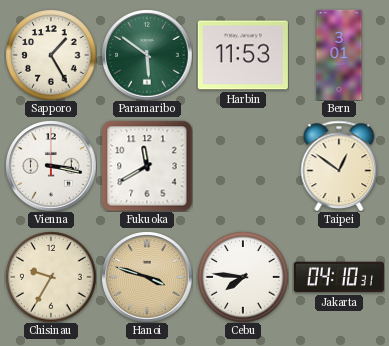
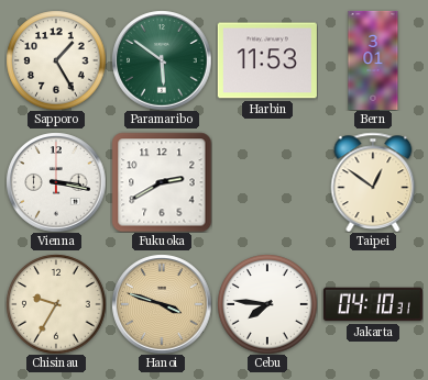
Fukuoka: 11:40 -> 2:40 (162, 182)
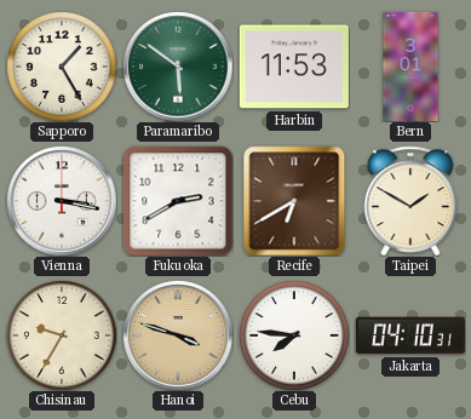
Recife: none -> 6:40 (294, 201)
Taipei: 12:51 -> 1:50 (410, 201)
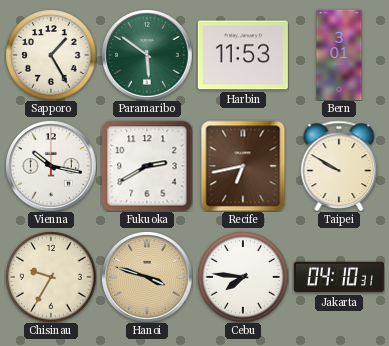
Vienna: 3:17 -> 10:17 (51, 166)
Recife: 6:40 -> 6:43 (243, 166)
Taipei: 1:50 -> 9:50 (339, 166)
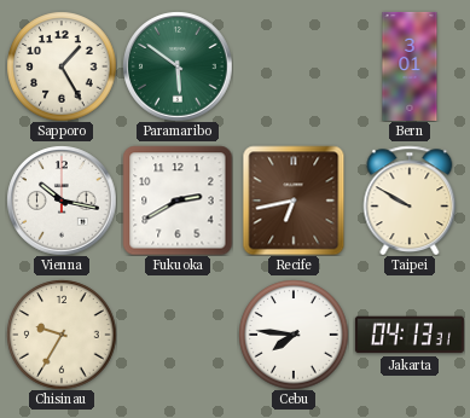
Harbin: 11:53 -> none (243, 55)
Hanoi: 3:48 -> none (147, 277)
Jakarta: 04:10 -> 04:13 (410, 335)
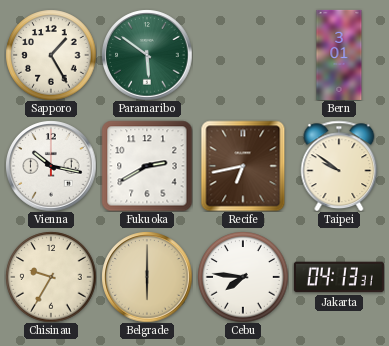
Taipei: 9:50 -> 9:51 (339, 166)
Belgrade: none -> 6:00 (147, 277)
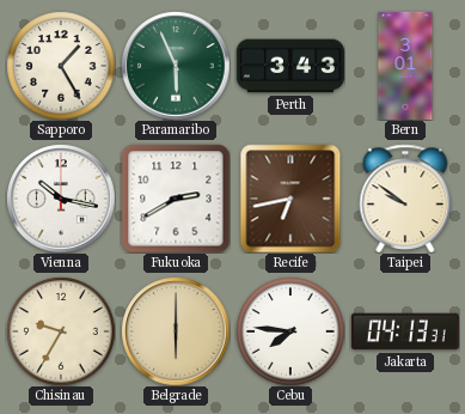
Paramaribo: 5:51 -> 5:56 (176, 66)
Perth: none -> 3:43 (290, 66)
